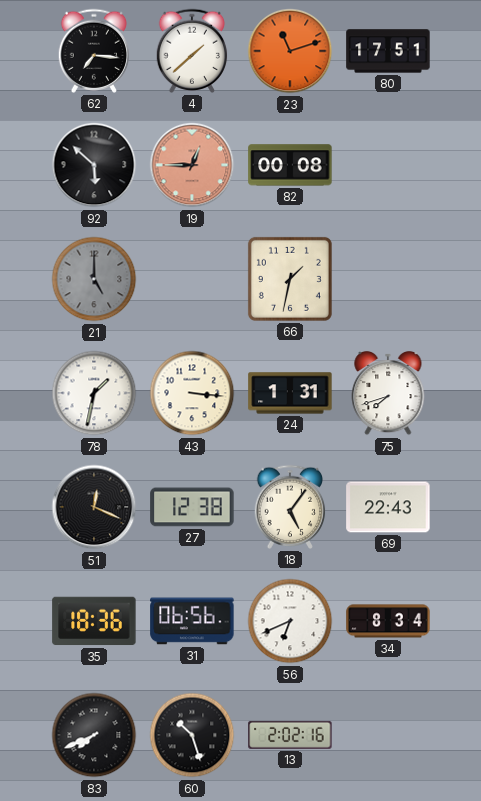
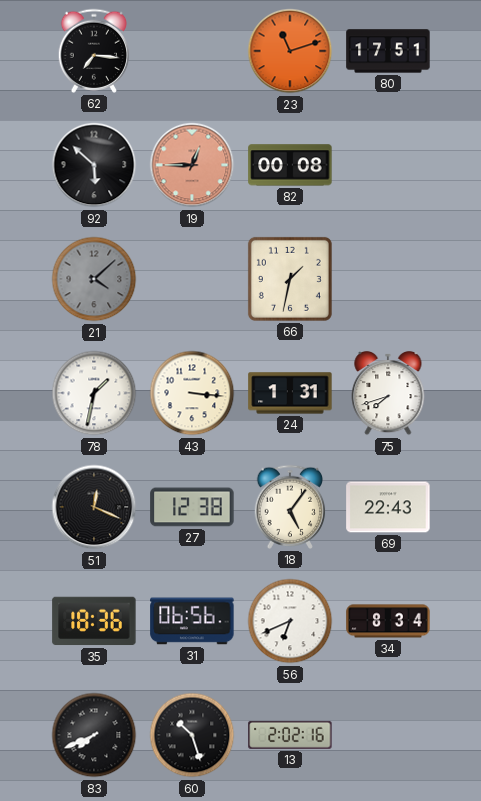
4: 1:38 -> none (192, 51)
21: 5:00 -> 4:08 (94, 279)
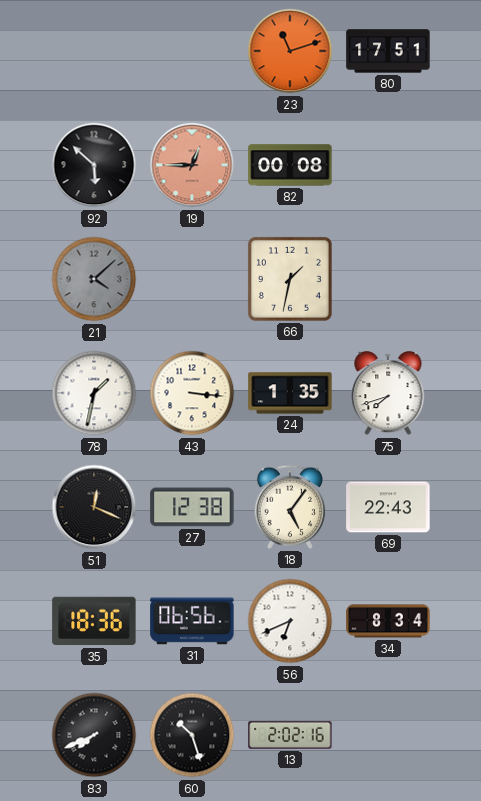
62: 7:16 -> none (94, 51)
24: 1:31 -> 1:35 (290, 393)
